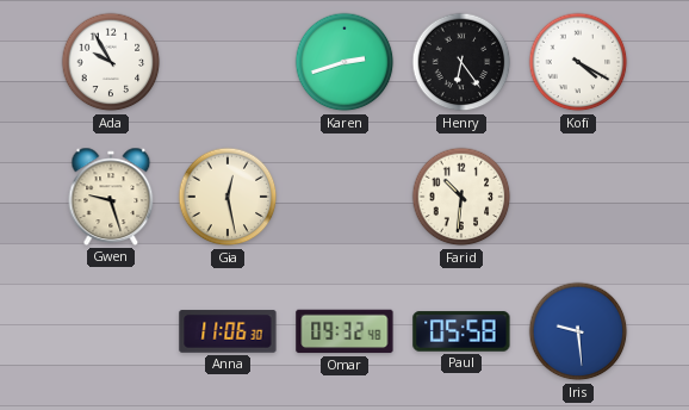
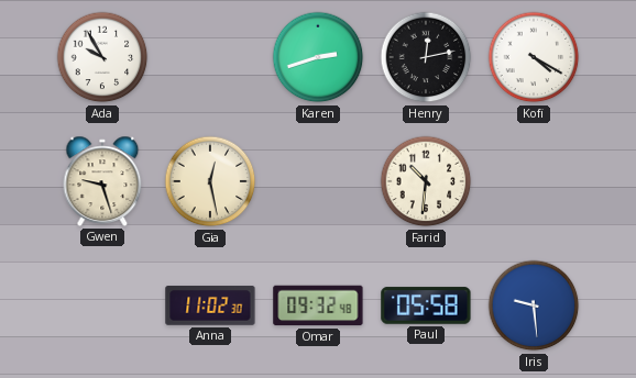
Henry: 6:24 -> 12:13 (426, 57)
Anna: 11:06 -> 11:02 (210, 305)
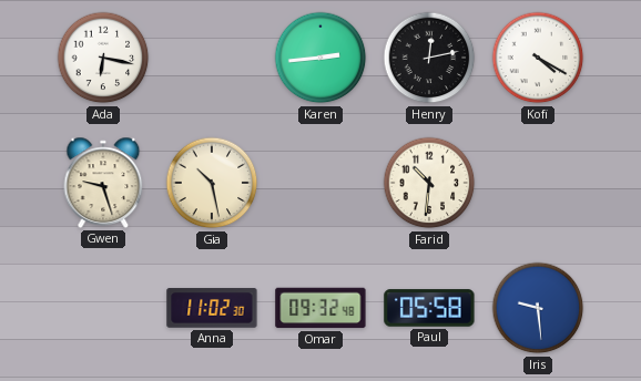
Ada: 9:55 -> 6:17 (103, 58)
Karen: 2:42 -> 2:44 (320, 58)
Gia: 12:28 -> 10:28 (212, 183)
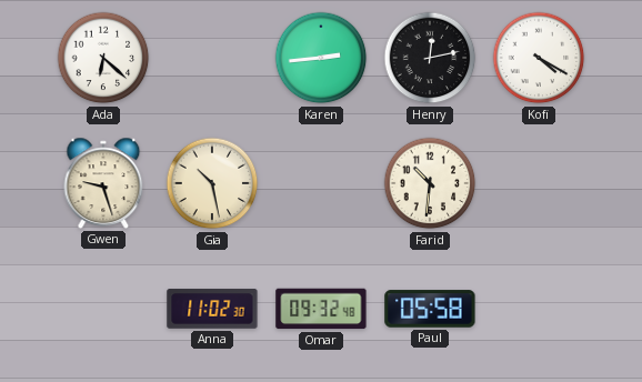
Ada: 6:17 -> 6:22 (103, 58)
Iris: 9:29 -> none (538, 308)
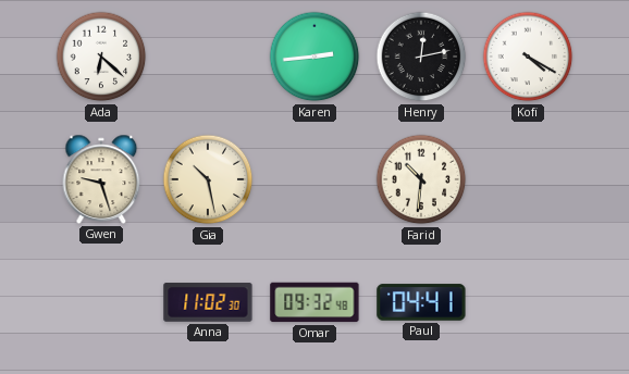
Paul: 05:58 -> 04:41 (421, 302)
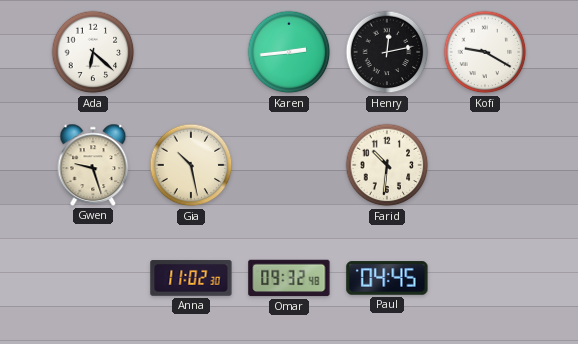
Kofi: 4:20 -> 9:20 (485, 52)
Paul: 04:41 -> 04:45 (387, 278)
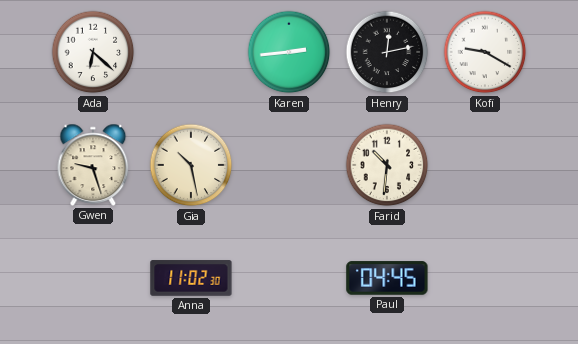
Omar: 09:32 -> none (289, 278)
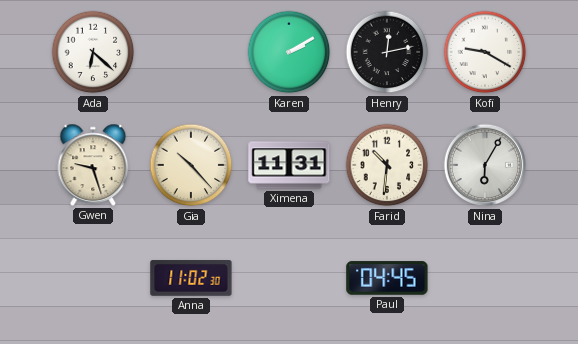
Karen: 2:44 -> 2:10 (289, 52)
Gia: 10:28 -> 10:23 (191, 165)
Ximena: none -> 11:31 (289, 165)
Nina: none -> 6:05 (485, 165)
